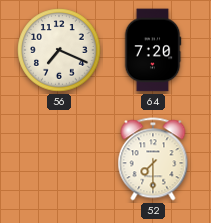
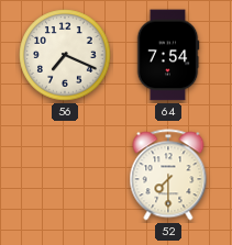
64: 7:20 -> 7:54 (168, 55)
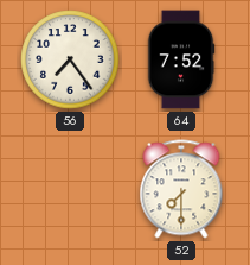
56: 7:19 -> 7:24 (70, 59)
64: 7:54 -> 7:52 (181, 59)
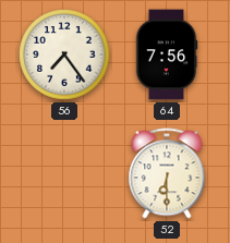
64: 7:52 -> 7:56 (167, 54)
52: 7:30 -> 6:30 (167, 173)
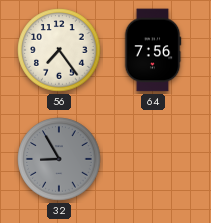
32: none -> 8:55 (59, 159)
52: 6:30 -> none (167, 173)
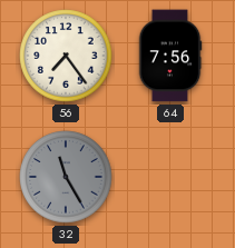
32: 8:55 -> 11:25 (66, 177)
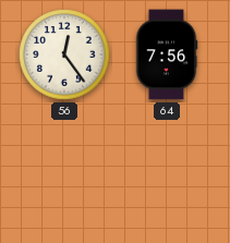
56: 7:24 -> 12:24 (64, 54)
32: 11:25 -> none (66, 177)
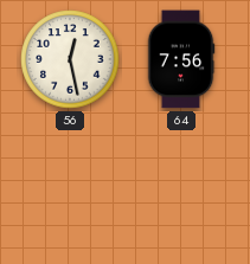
56: 12:24 -> 12:28 (70, 59)
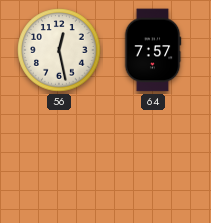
64: 7:56 -> 7:57 (153, 50)
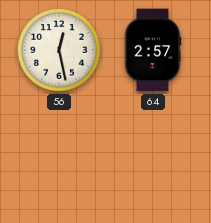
64: 7:57 -> 2:57 (153, 50)
